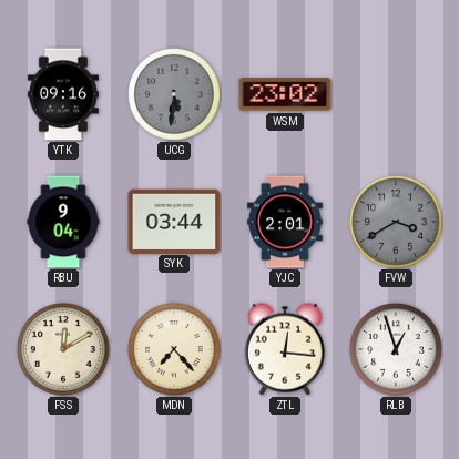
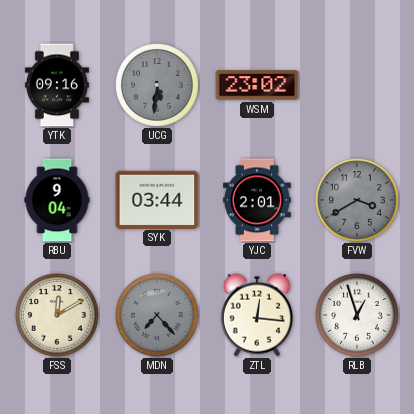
MDN dial: cream -> grey (157, 315)
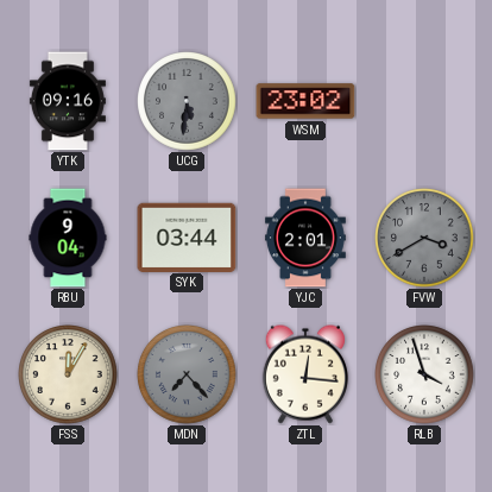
FSS: 12:10 -> 12:05 (68, 374)
RLB: 12:57 -> 3:57 (424, 374)
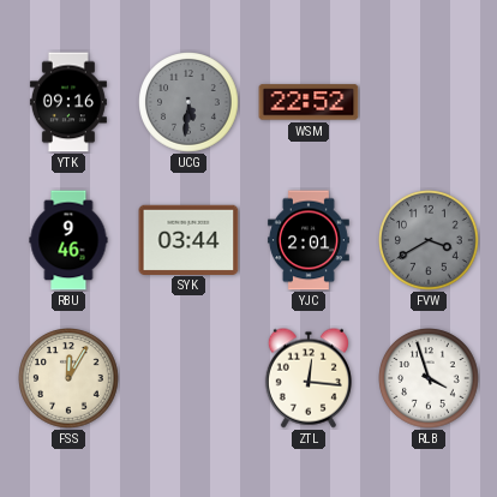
WSM: 23:02 -> 22:52 (309, 102)
RBU: 9:04 -> 9:46 (68, 240)
MDN: 7:23 -> none (187, 374)
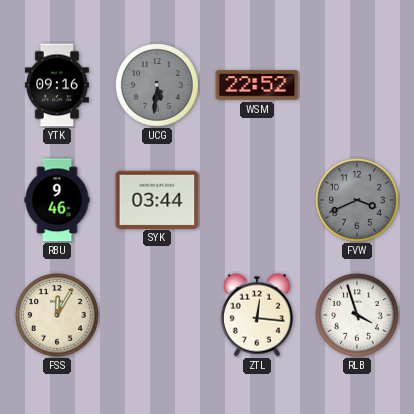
YJC: 2:01 -> none (309, 240)
FVW: 3:40 -> 3:41 (357, 200)
